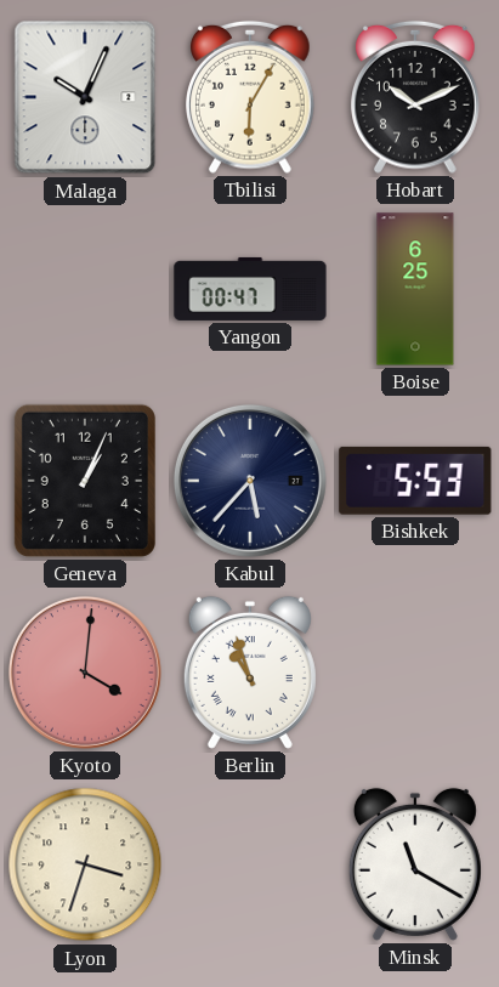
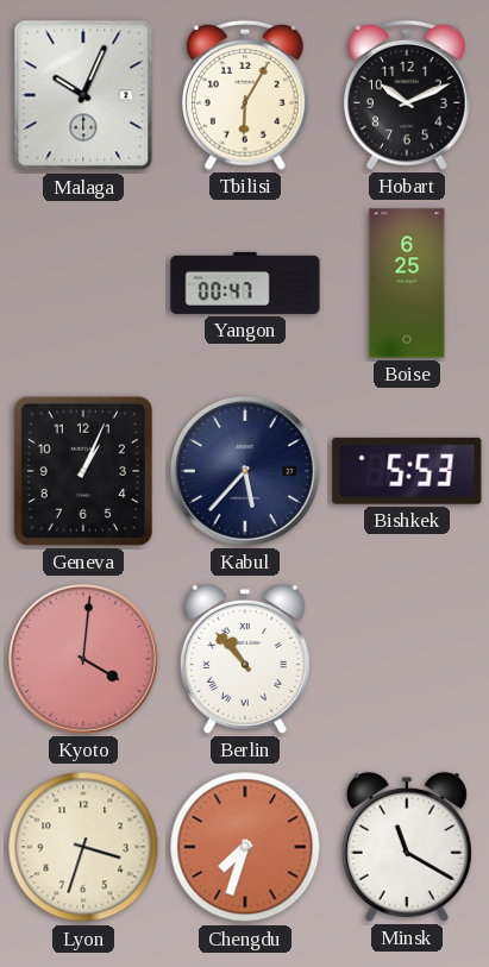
Berlin: 10:57 -> 10:53 (245, 659)
Chengdu: none -> 7:33 (245, 847)
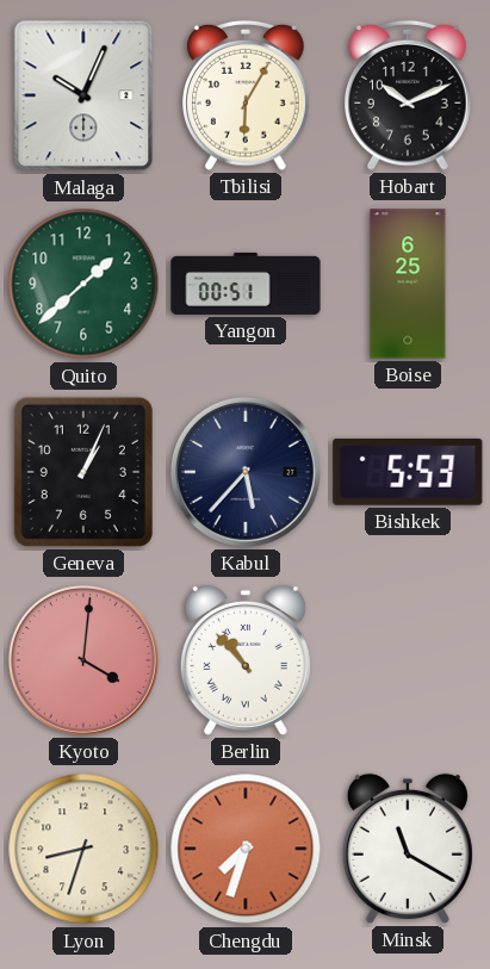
Quito: none -> 1:38 (83, 284)
Yangon: 00:47 -> 00:51 (246, 284)
Lyon: 3:33 -> 8:33 (83, 849)
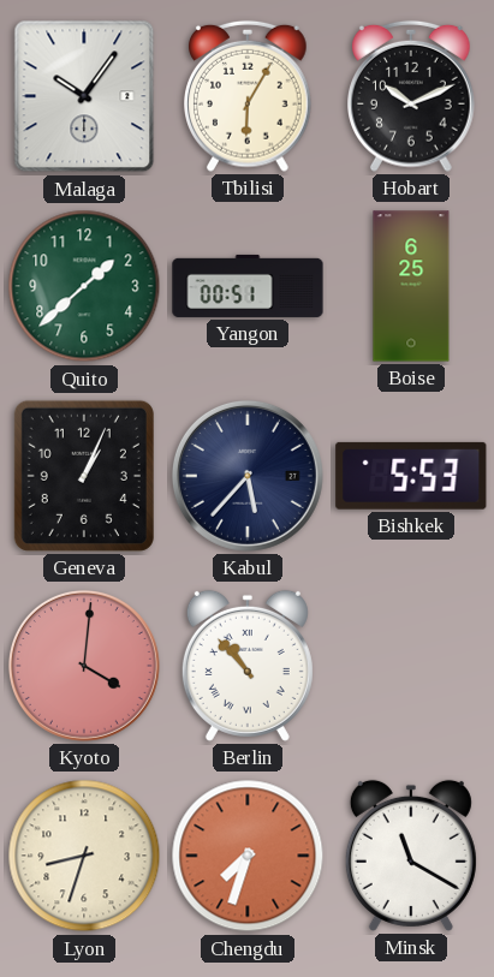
Malaga: 10:04 -> 10:06 (84, 96)
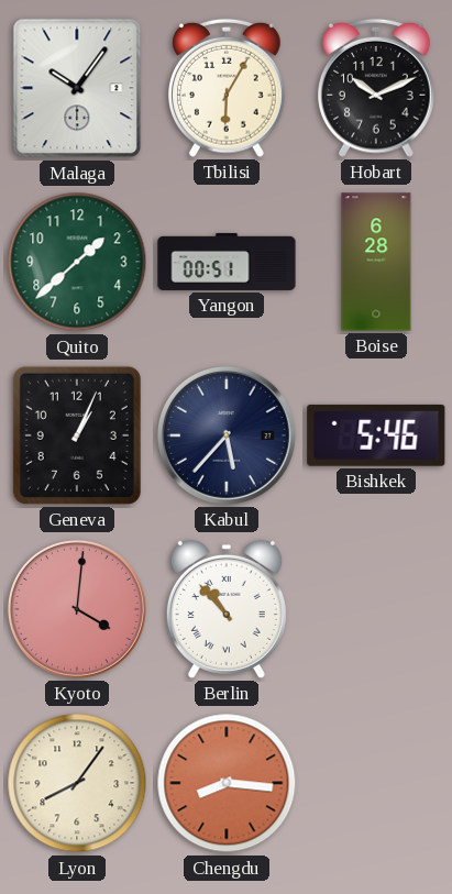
Boise: 6:25 -> 6:28 (376, 262)
Bishkek: 5:53 -> 5:46 (376, 435)
Lyon: 8:33 -> 8:06 (77, 783)
Chengdu: 7:33 -> 8:16 (227, 783)
Minsk: 11:20 -> none (411, 856)
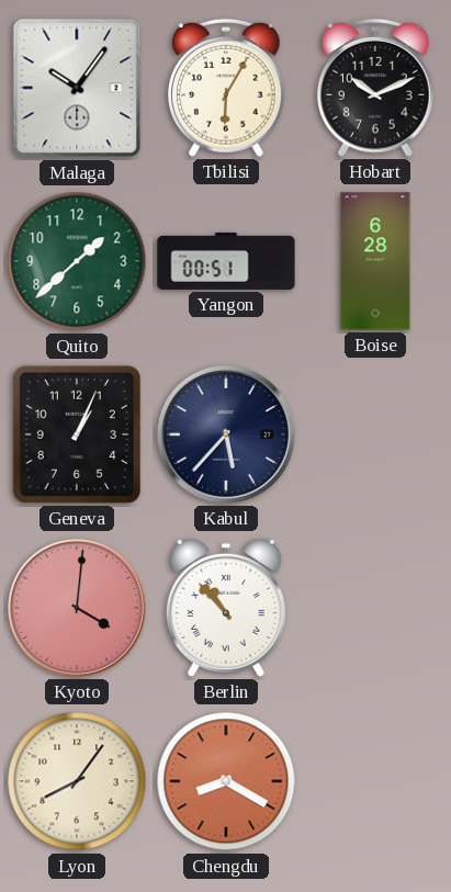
Bishkek: 5:46 -> none (376, 435)
Chengdu: 8:16 -> 8:20 (226, 781)
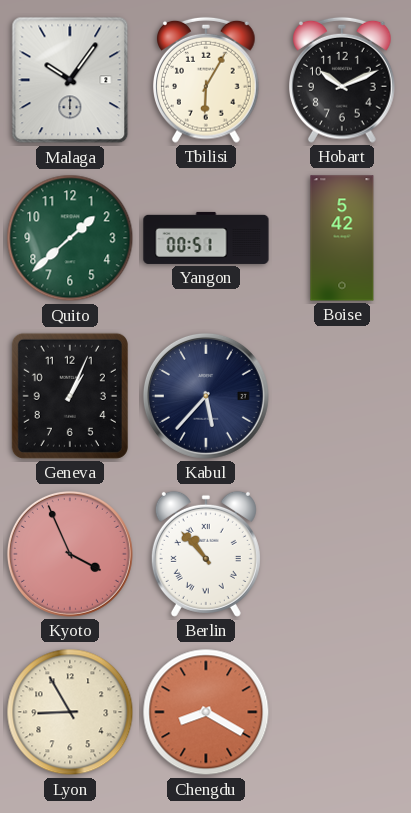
Boise: 6:28 -> 5:42 (342, 238)
Kyoto: 4:01 -> 3:56 (70, 554)
Lyon: 8:06 -> 8:55 (70, 712)
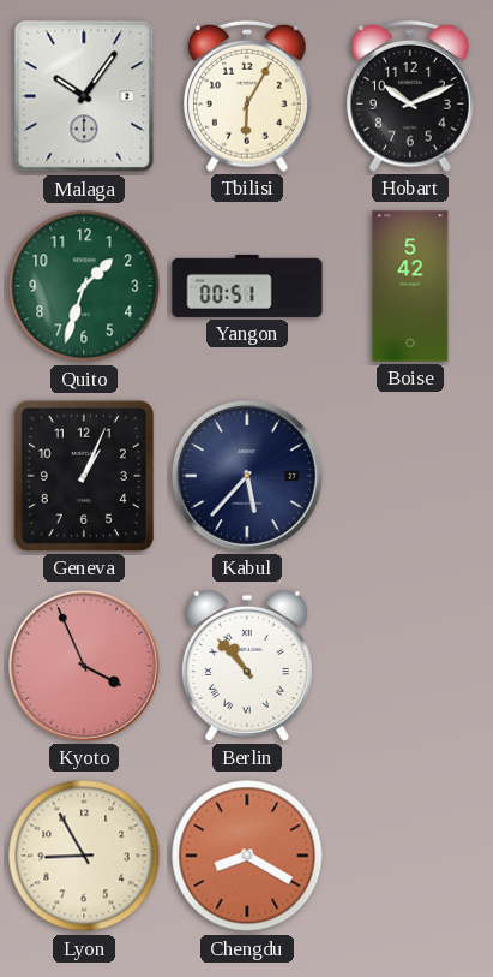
Quito: 1:38 -> 1:33 (84, 286)
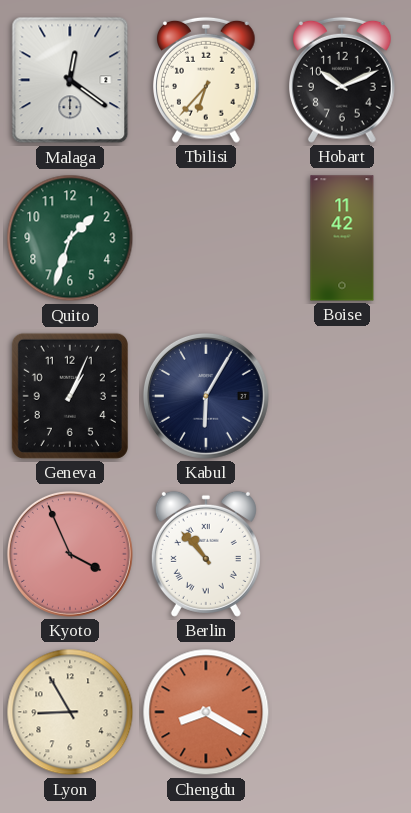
Malaga: 10:06 -> 12:21 (70, 80)
Tbilisi: 6:05 -> 6:37 (207, 80)
Yangon: 00:51 -> none (247, 286)
Boise: 5:42 -> 11:42 (342, 238)
Kabul: 5:37 -> 6:05 (206, 396)
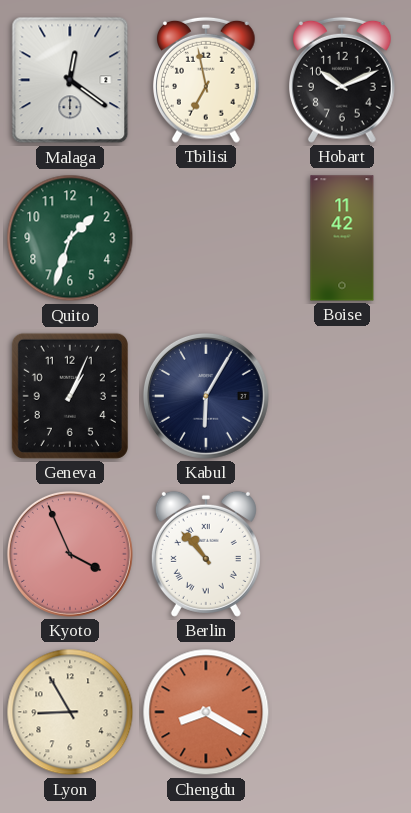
Tbilisi: 6:37 -> 6:58 (207, 80)
